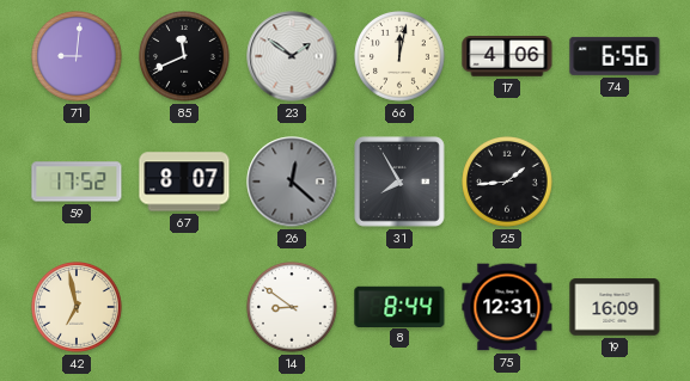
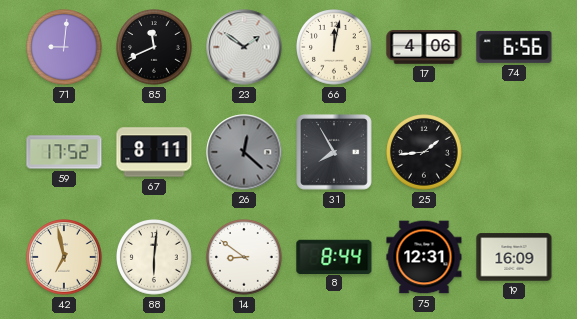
67: 8:07 -> 8:11 (154, 152)
88: none -> 6:01 (154, 257)
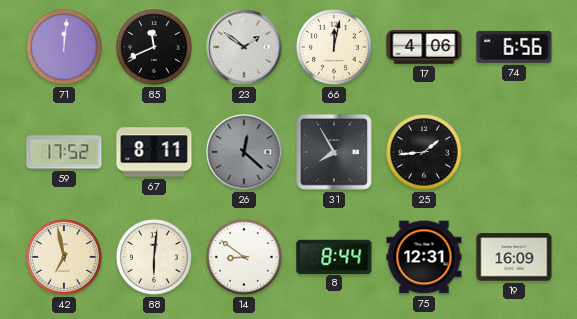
71: 9:01 -> 12:01 (64, 47)
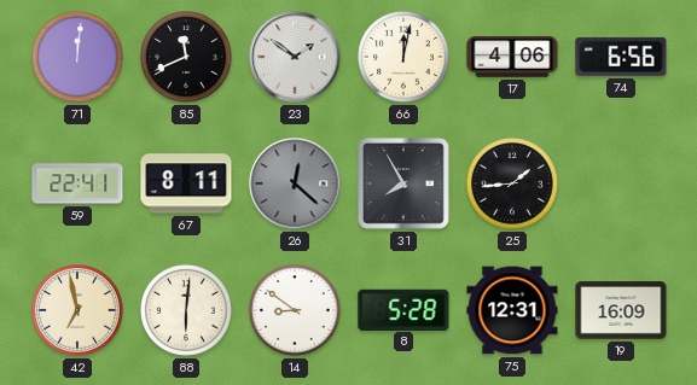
59: 17:52 -> 22:41 (77, 183)
8: 8:44 -> 5:28 (403, 309)
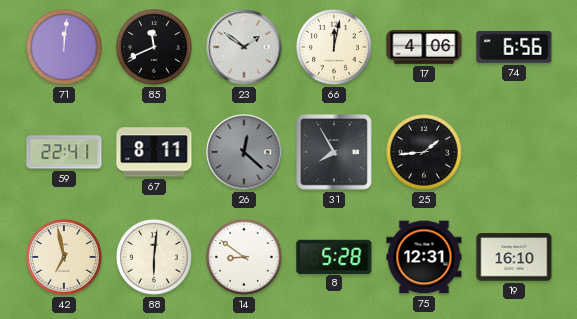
19: 16:09 -> 16:10 (514, 257)
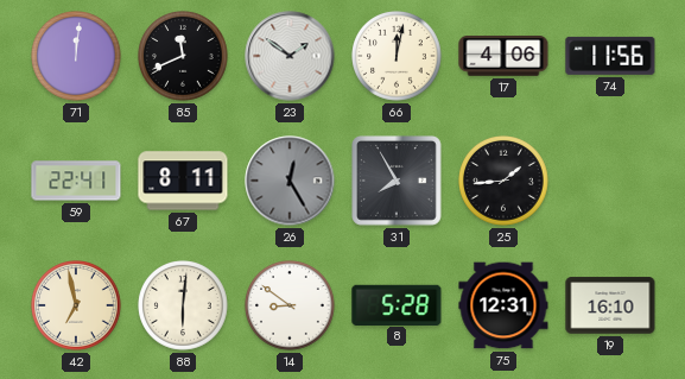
74: 6:56 -> 11:56 (610, 56)
26: 12:22 -> 12:25 (290, 181)
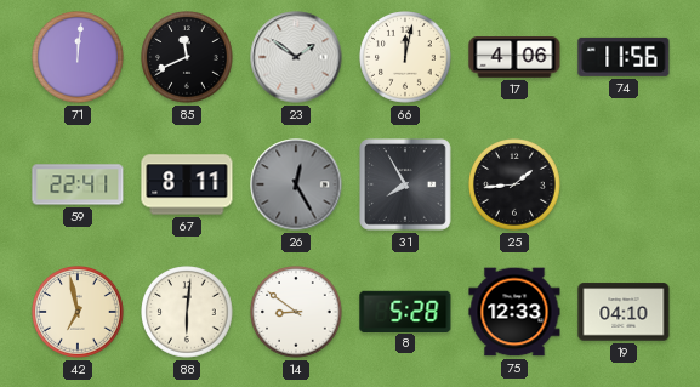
75: 12:31 -> 12:33 (514, 312)
19: 16:10 -> 04:10 (624, 312)
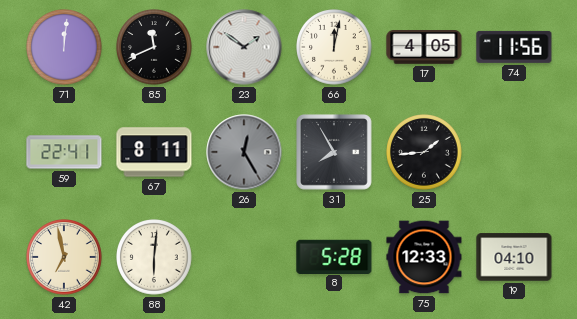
17: 4:06 -> 4:05 (424, 47)
14: 8:51 -> none (296, 312)
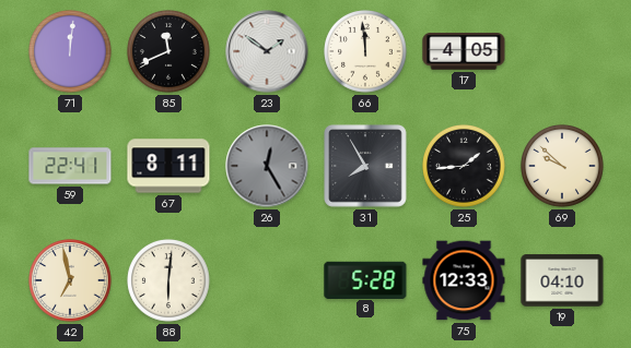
66: 12:02 -> 11:59 (365, 51)
74: 11:56 -> none (514, 47)
69: none -> 9:52 (562, 166)
